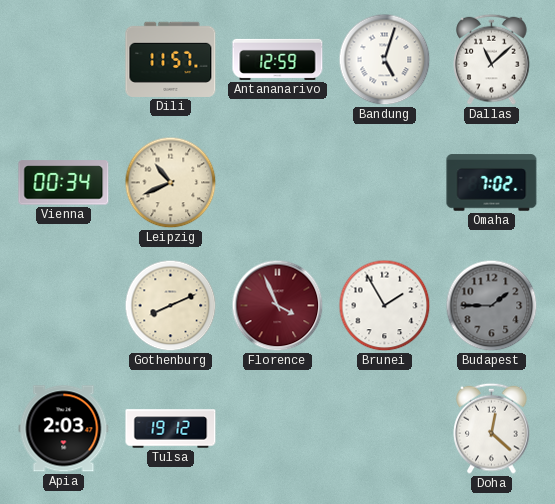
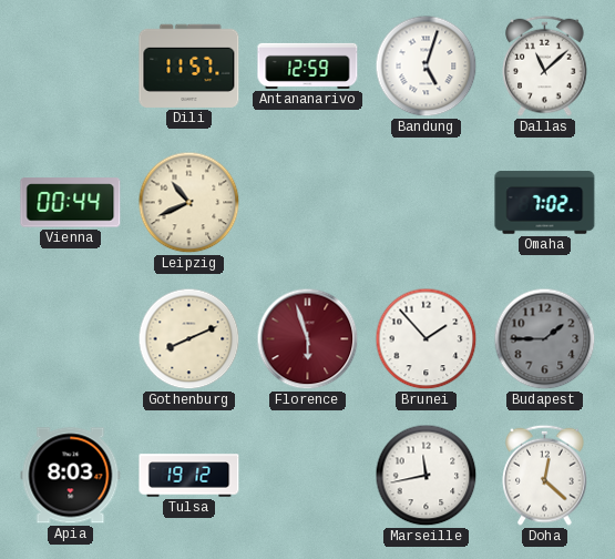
Vienna: 00:34 -> 00:44 (71, 203)
Florence: 3:56 -> 5:57 (308, 339)
Brunei: 1:55 -> 1:53 (427, 339)
Apia: 2:03 -> 8:03 (71, 476)
Marseille: none -> 11:43 (427, 476)
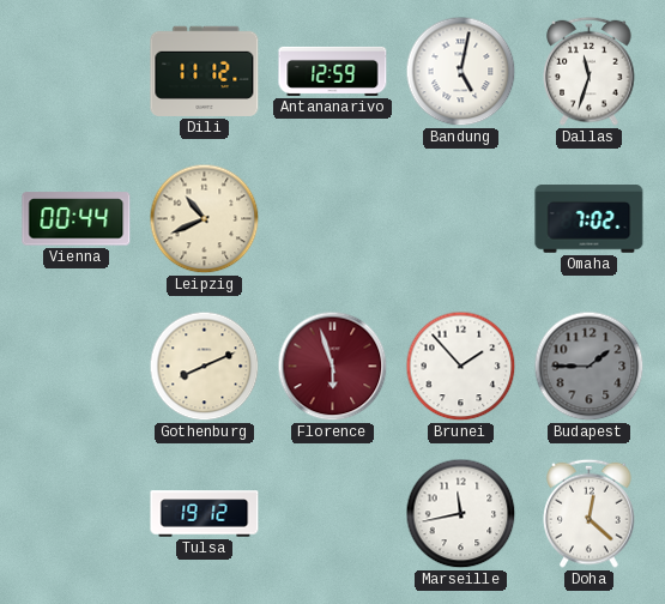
Dili: 11:57 -> 11:12 (205, 71)
Bandung: 5:03 -> 5:02 (461, 72)
Dallas: 11:08 -> 11:33 (590, 71)
Apia: 8:03 -> none (71, 476)
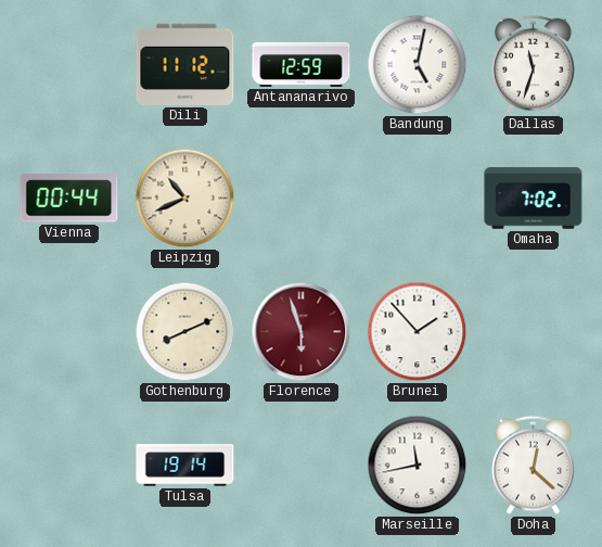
Budapest: 1:45 -> none (590, 367)
Tulsa: 19:12 -> 19:14 (185, 466)
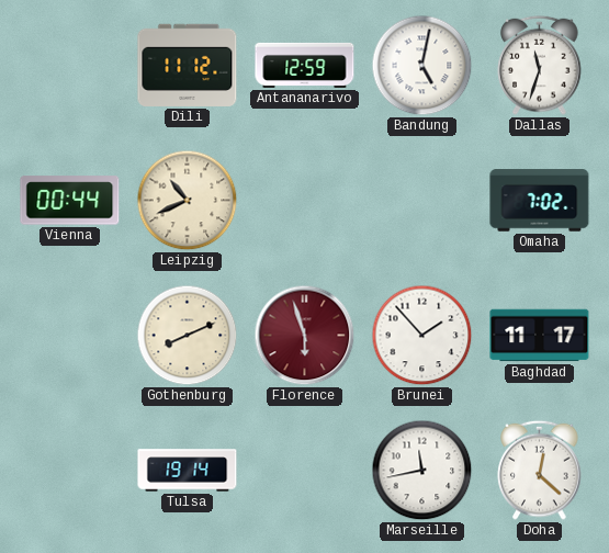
Baghdad: none -> 11:17 (540, 336)
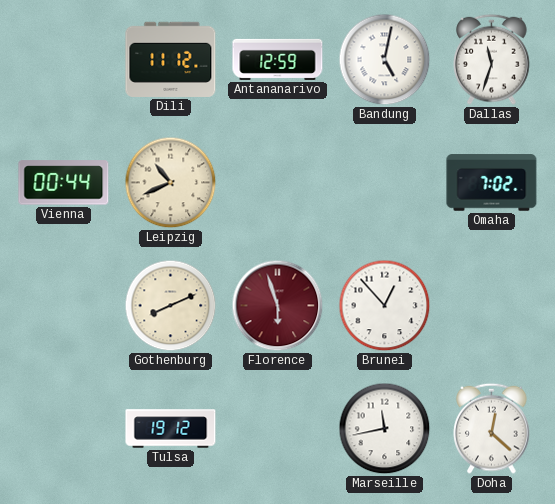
Brunei: 1:53 -> 12:53 (385, 306)
Baghdad: 11:17 -> none (540, 336)
Tulsa: 19:14 -> 19:12 (171, 429)
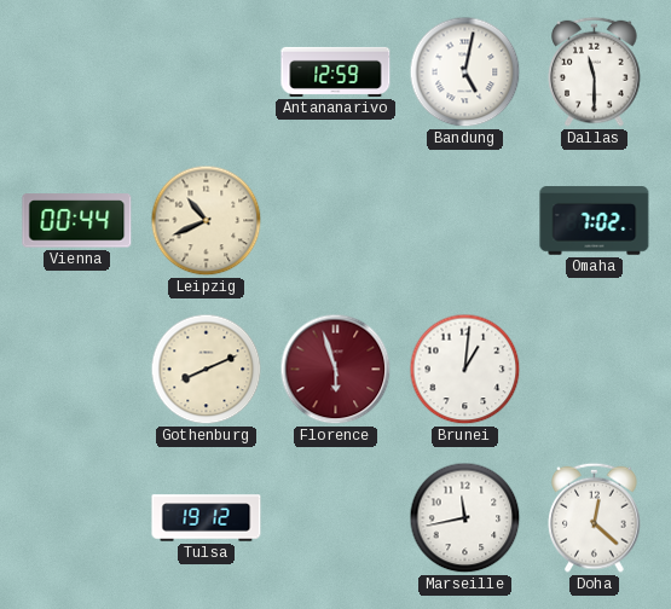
Dili: 11:12 -> none (171, 59)
Dallas: 11:33 -> 11:30 (595, 71)
Brunei: 12:53 -> 1:01 (465, 370)
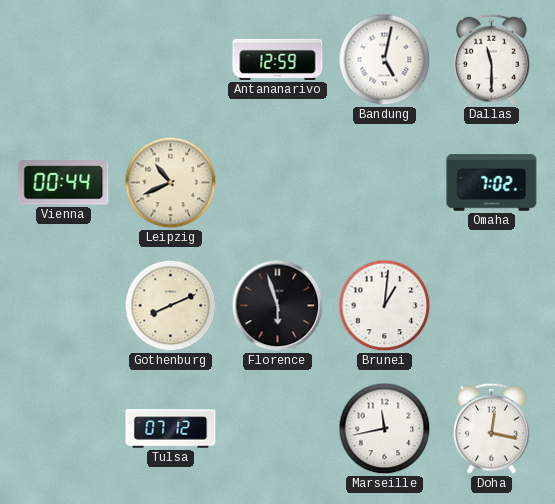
Florence dial: burgundy -> black (278, 306)
Tulsa: 19:12 -> 07:12 (171, 429)
Doha: 12:22 -> 12:17 (492, 428)
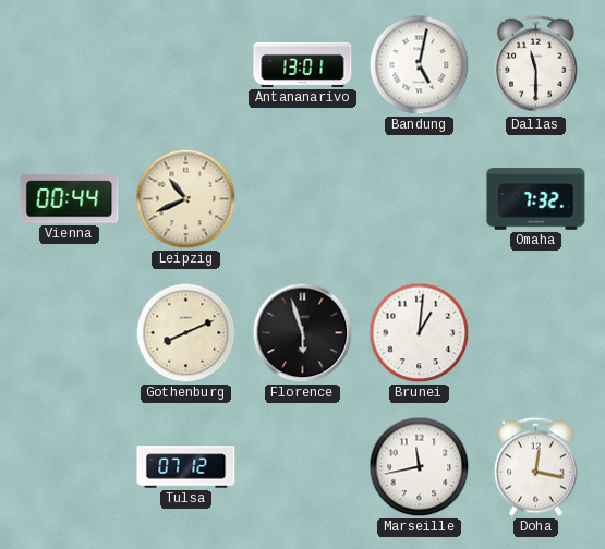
Antananarivo: 12:59 -> 13:01 (303, 64)
Omaha: 7:02 -> 7:32 (536, 199)
